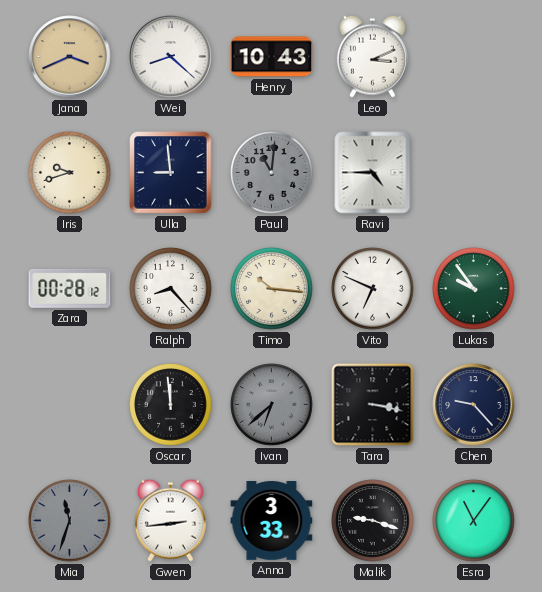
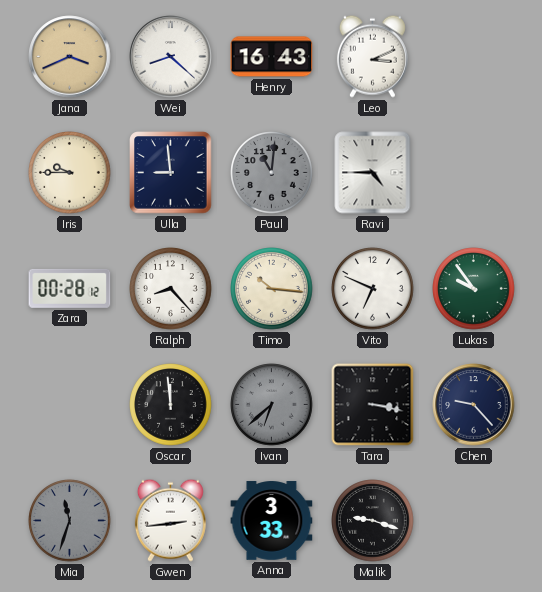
Henry: 10:43 -> 16:43 (272, 57)
Iris: 9:42 -> 9:45 (70, 173)
Esra: 11:06 -> none (474, 521)
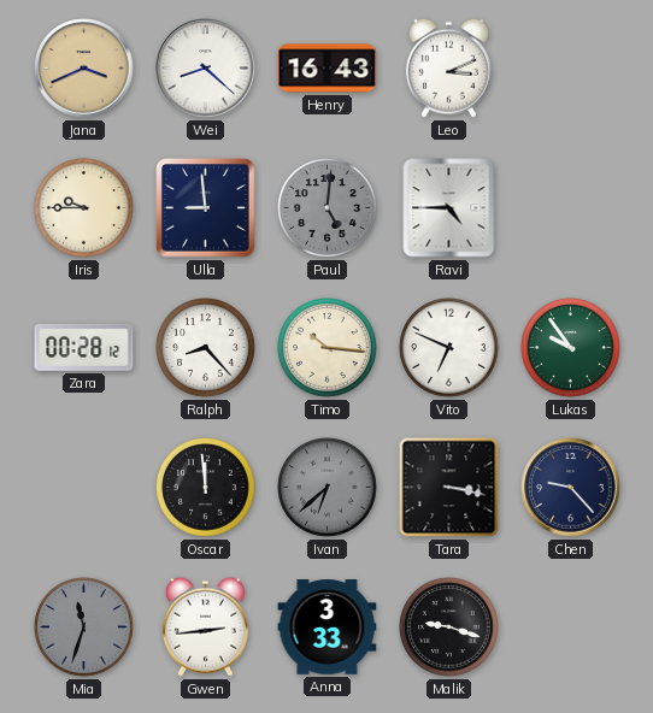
Paul: 11:01 -> 5:01 (328, 208)
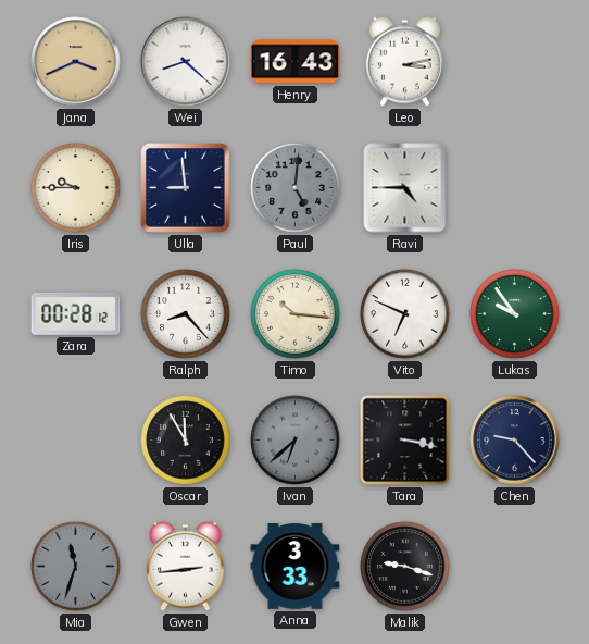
Leo: 3:11 -> 3:13 (404, 61)
Oscar: 11:59 -> 11:55 (186, 441)
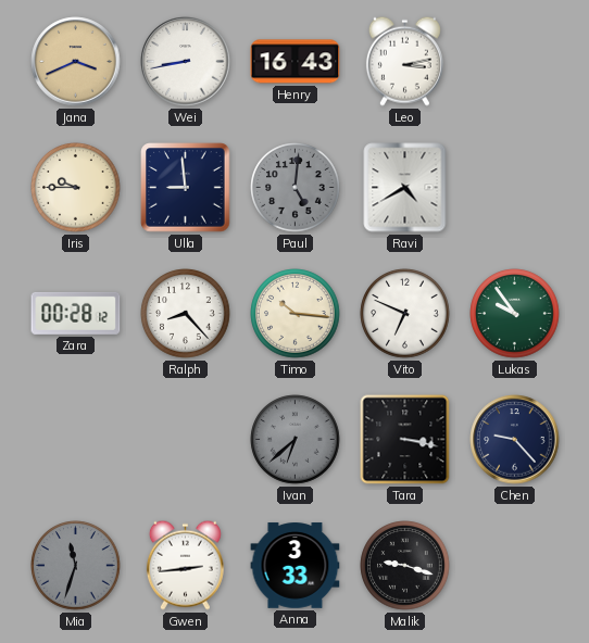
Wei: 8:22 -> 8:43 (186, 62)
Ravi: 4:45 -> 4:40 (405, 188)
Oscar: 11:55 -> none (186, 441)
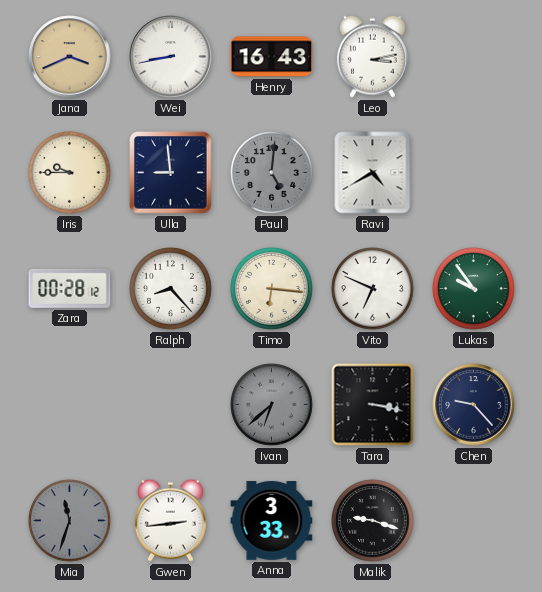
Timo: 10:16 -> 6:16 (272, 289)
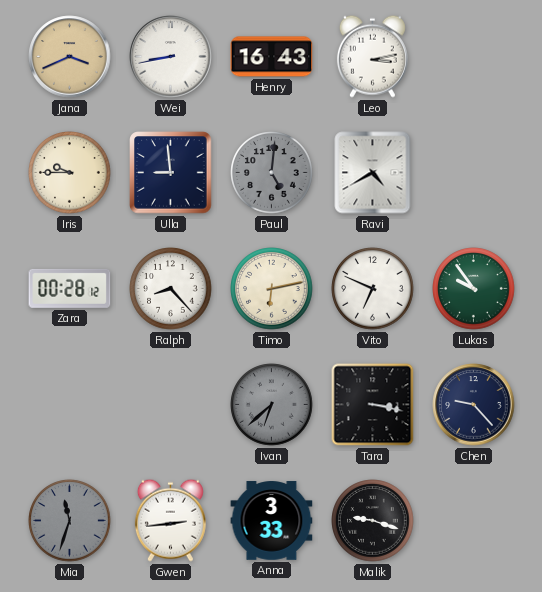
Timo: 6:16 -> 6:13 (272, 289)
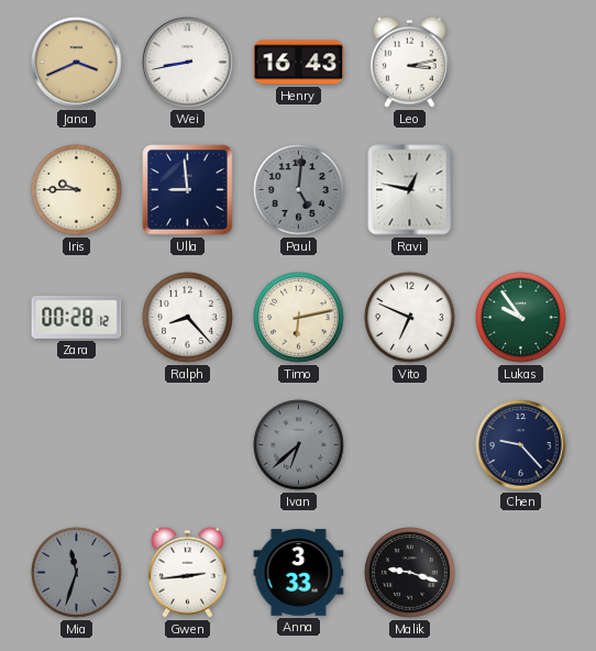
Ravi: 4:40 -> 12:47 (410, 190)
Tara: 3:17 -> none (373, 405)
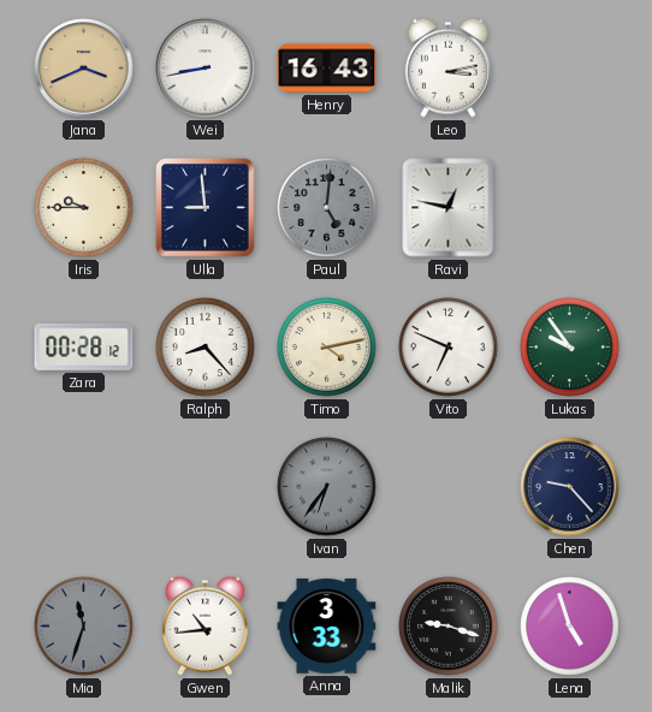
Timo: 6:13 -> 4:13 (327, 348)
Ivan: 6:38 -> 6:36 (327, 487)
Gwen: 2:44 -> 10:44 (205, 625)
Lena: none -> 4:57 (570, 627)
